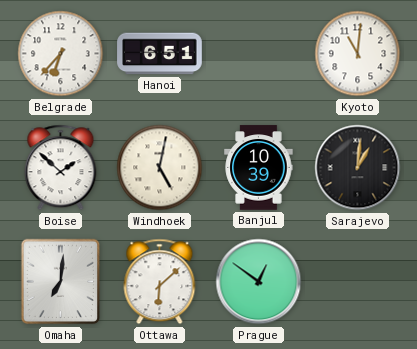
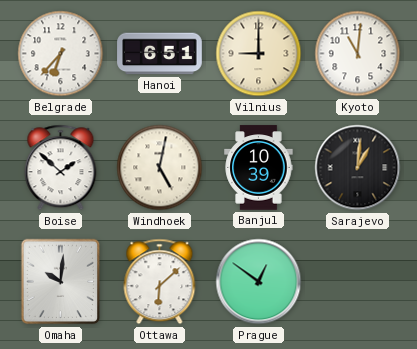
Vilnius: none -> 9:00 (259, 54)
Omaha: 7:01 -> 10:01 (61, 282)
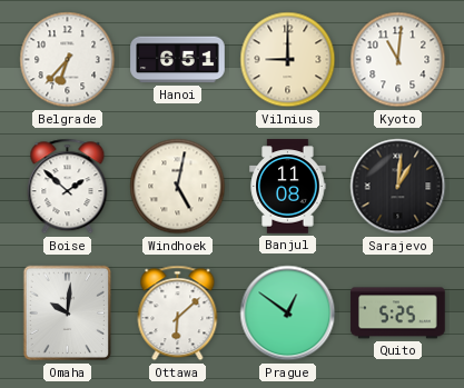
Banjul: 10:39 -> 11:08 (288, 187)
Quito: none -> 5:25 (398, 314)
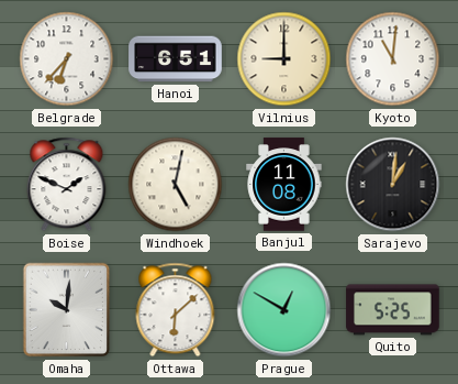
Boise: 1:52 -> 1:49 (67, 185)
Prague: 12:51 -> 12:50 (284, 310)
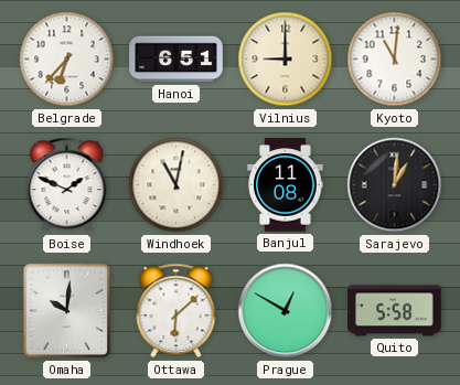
Windhoek: 5:02 -> 11:02 (176, 185)
Quito: 5:25 -> 5:58 (395, 311)
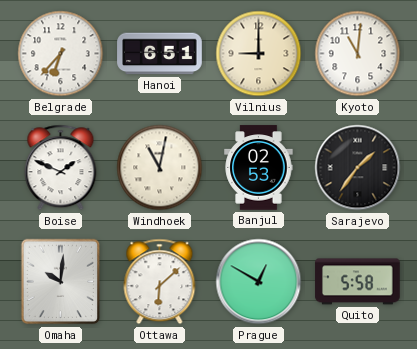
Banjul: 11:08 -> 02:53 (259, 168)
Sarajevo: 1:01 -> 1:36 (358, 168)
